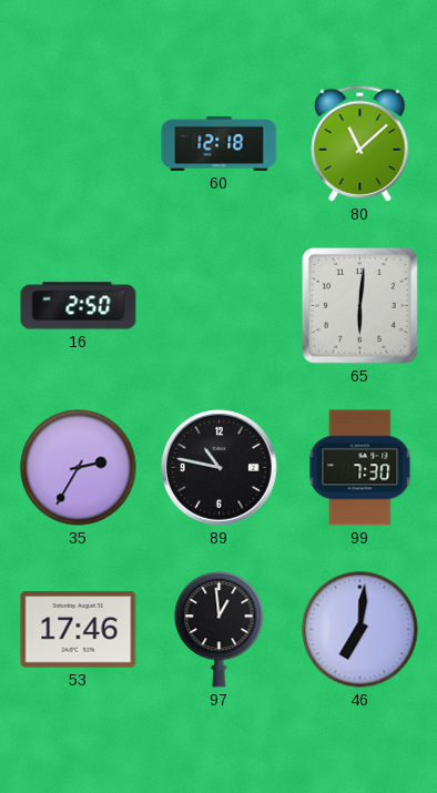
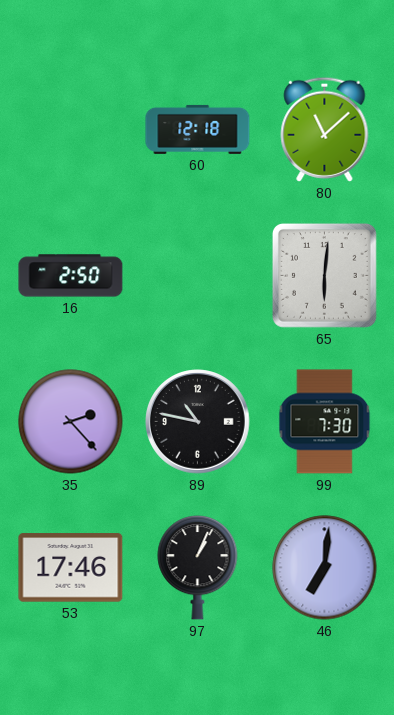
35: 2:35 -> 2:23 (71, 422)
97: 12:59 -> 1:04 (198, 568)
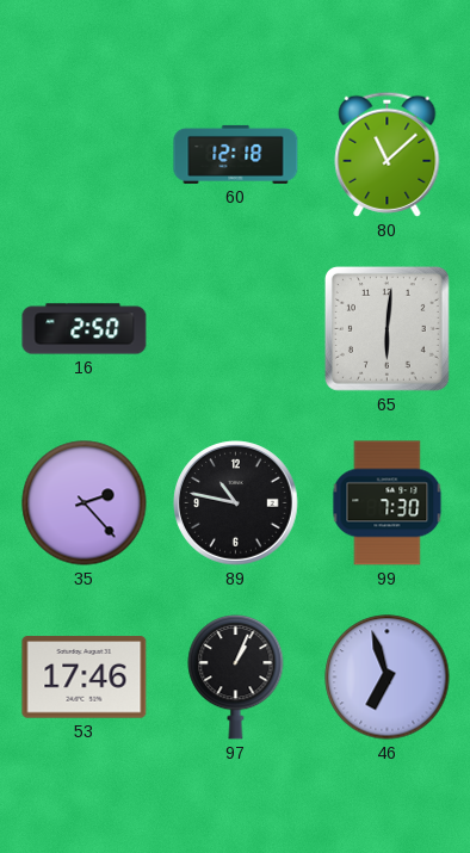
46: 7:01 -> 6:57 (388, 678)
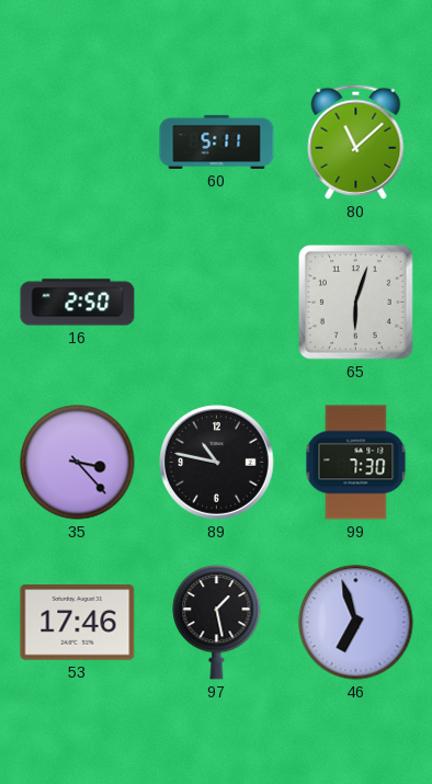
60: 12:18 -> 5:11 (217, 141)
65: 6:01 -> 6:03 (355, 302)
35: 2:23 -> 3:23 (78, 463)
97: 1:04 -> 1:28 (217, 623)
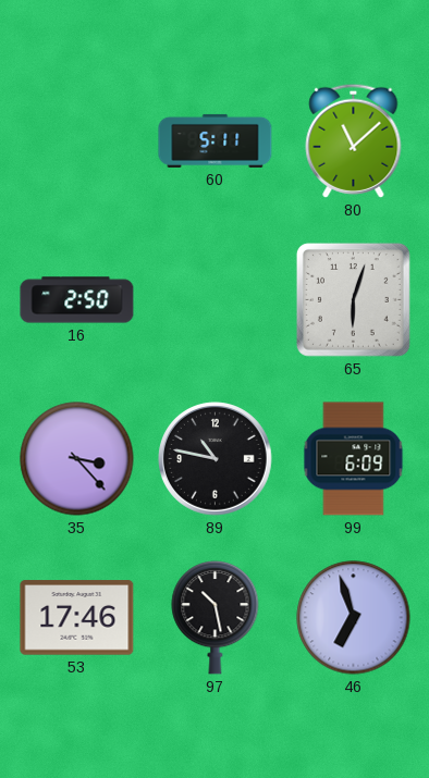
99: 7:30 -> 6:09 (354, 459)
97: 1:28 -> 10:28 (216, 618)
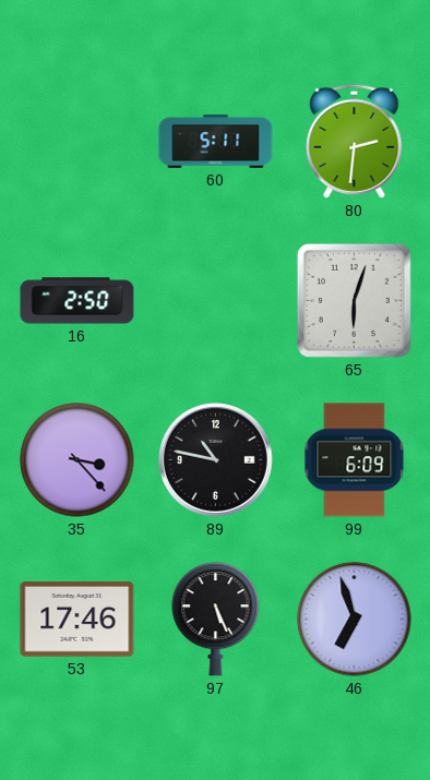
80: 11:08 -> 2:31 (355, 141)
97: 10:28 -> 5:26 (216, 620)
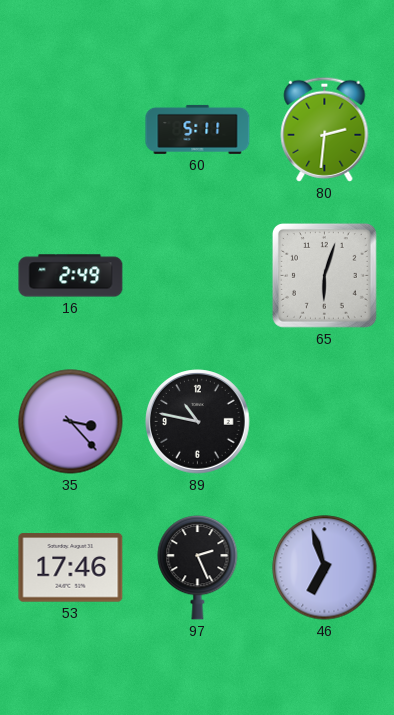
16: 2:50 -> 2:49 (71, 276)
99: 6:09 -> none (355, 460)
97: 5:26 -> 2:26 (198, 568)
